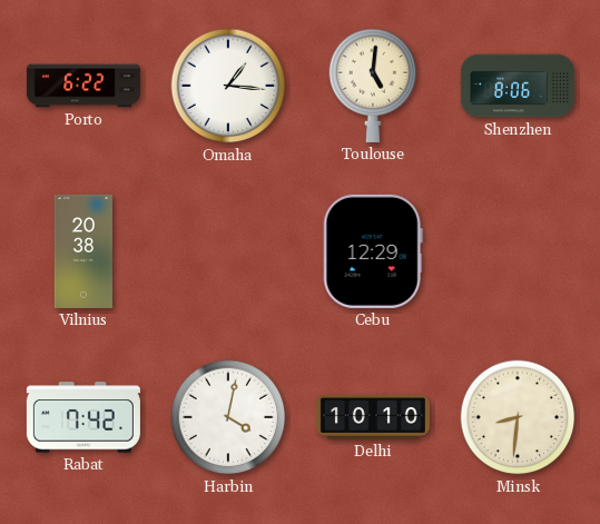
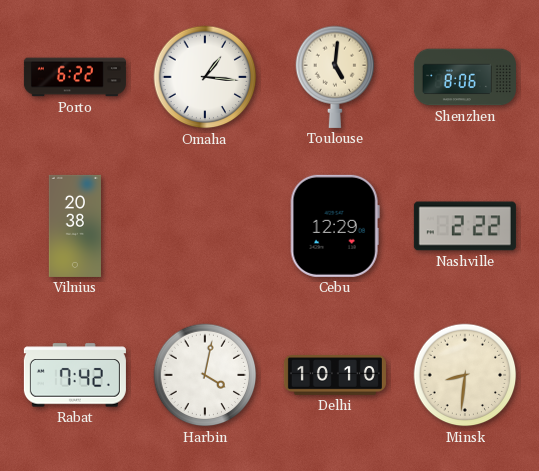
Nashville: none -> 2:22 (465, 226)
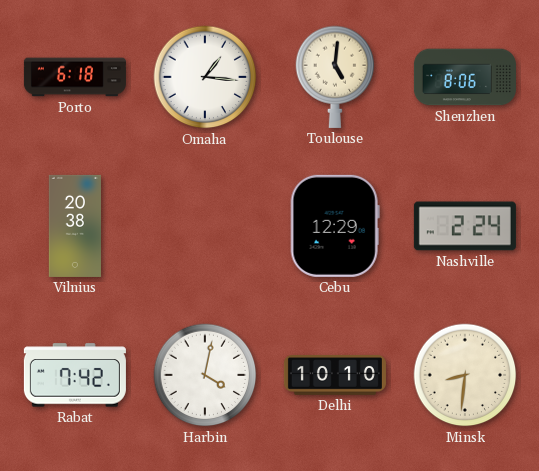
Porto: 6:22 -> 6:18 (75, 77)
Nashville: 2:22 -> 2:24 (465, 226)
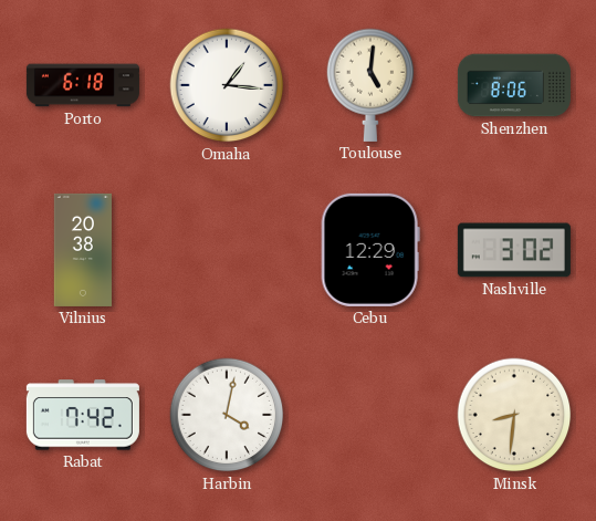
Nashville: 2:24 -> 3:02 (514, 250)
Delhi: 10:10 -> none (335, 376)
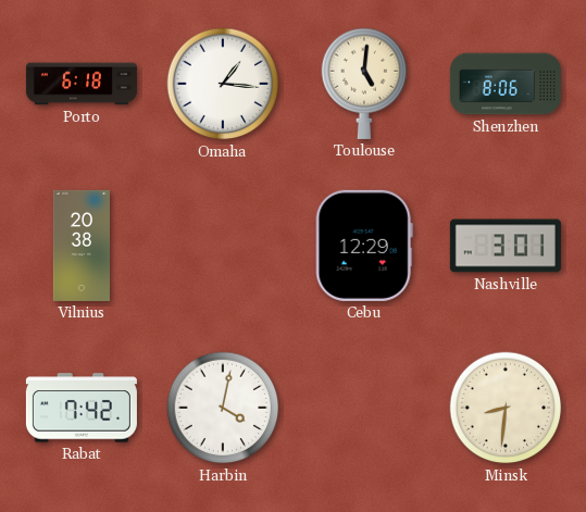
Nashville: 3:02 -> 3:01 (506, 246)
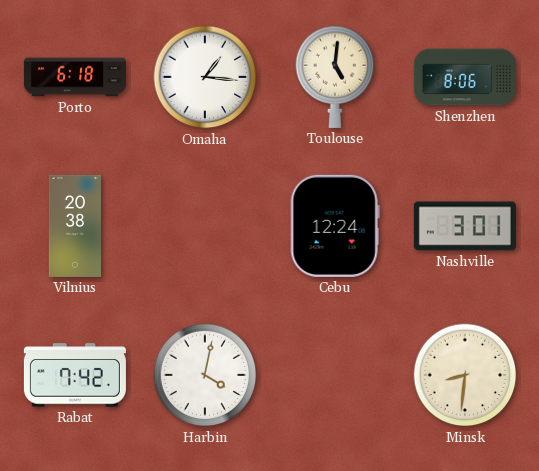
Cebu: 12:29 -> 12:24 (335, 226)
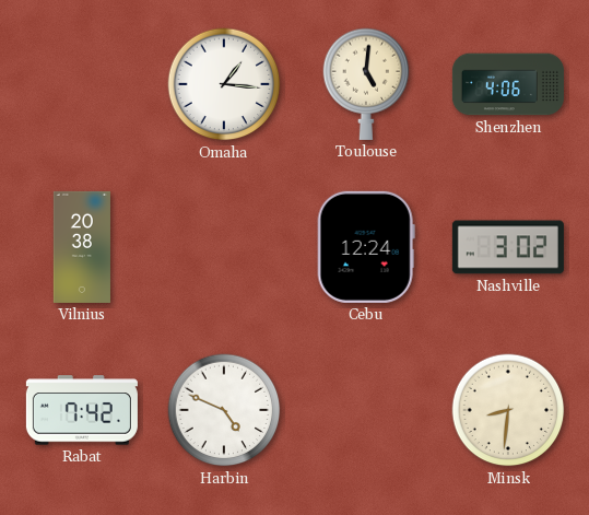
Porto: 6:18 -> none (75, 77)
Shenzhen: 8:06 -> 4:06 (508, 84)
Nashville: 3:01 -> 3:02 (508, 247)
Harbin: 4:02 -> 4:49 (224, 410)
